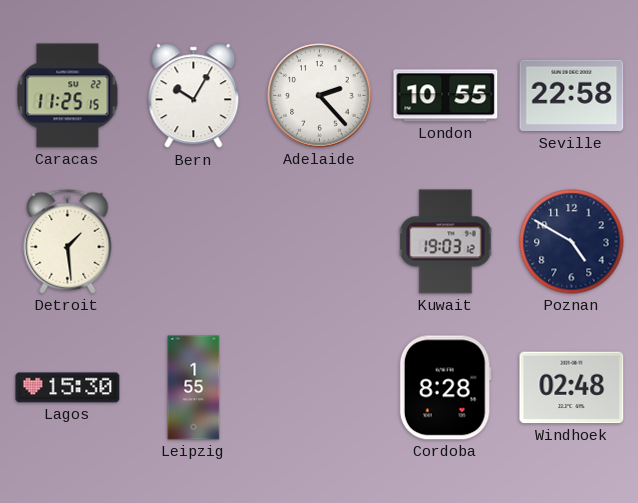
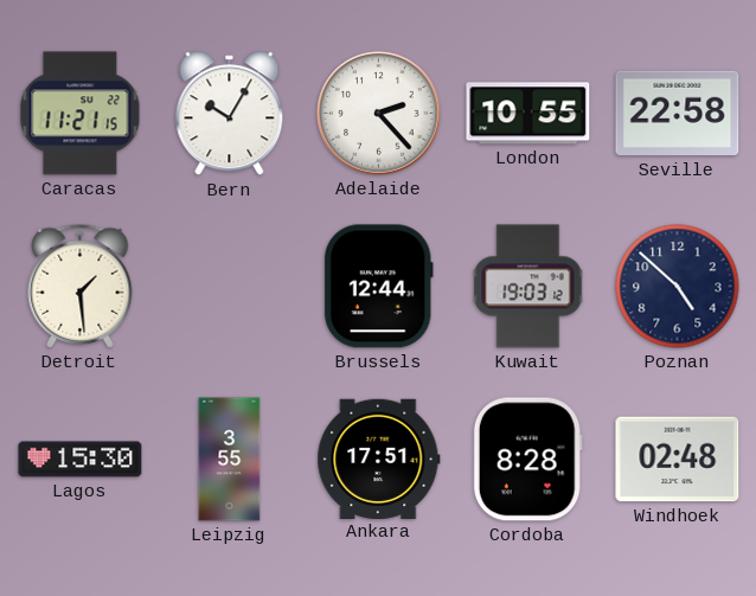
Caracas: 11:25 -> 11:21 (81, 114)
Brussels: none -> 12:44 (378, 287)
Poznan: 4:50 -> 4:52 (678, 287)
Leipzig: 1:55 -> 3:55 (230, 460)
Ankara: none -> 17:51 (379, 459)
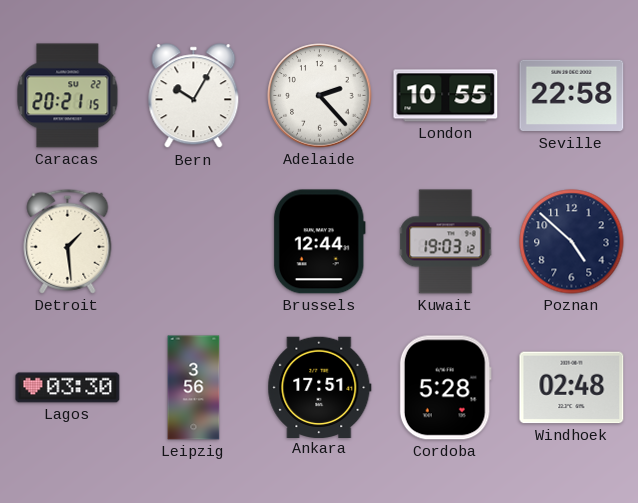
Caracas: 11:21 -> 20:21 (68, 96)
Lagos: 15:30 -> 03:30 (68, 388)
Leipzig: 3:55 -> 3:56 (194, 388)
Cordoba: 8:28 -> 5:28 (445, 388)
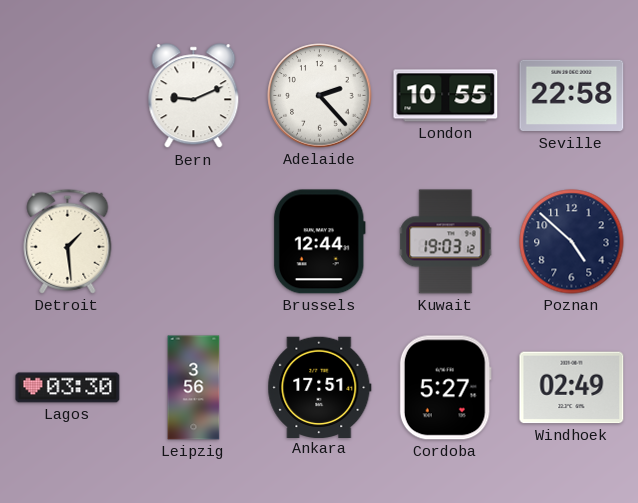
Caracas: 20:21 -> none (68, 96)
Bern: 10:05 -> 9:11 (194, 96)
Cordoba: 5:28 -> 5:27 (445, 388)
Windhoek: 02:48 -> 02:49 (572, 388)
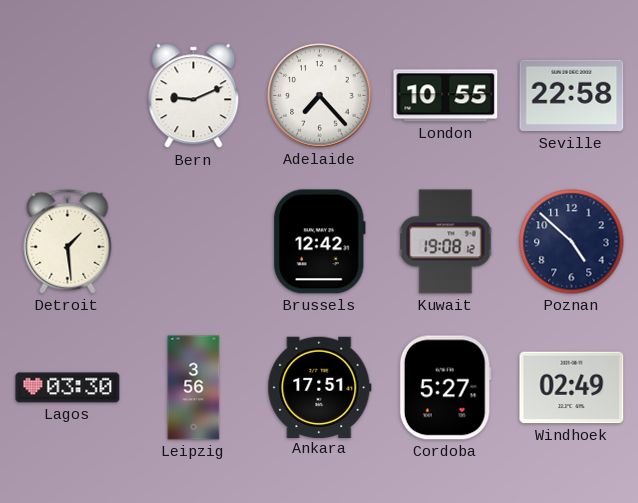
Adelaide: 2:23 -> 7:23 (320, 96)
Brussels: 12:44 -> 12:42 (319, 242)
Kuwait: 19:03 -> 19:08 (446, 242)
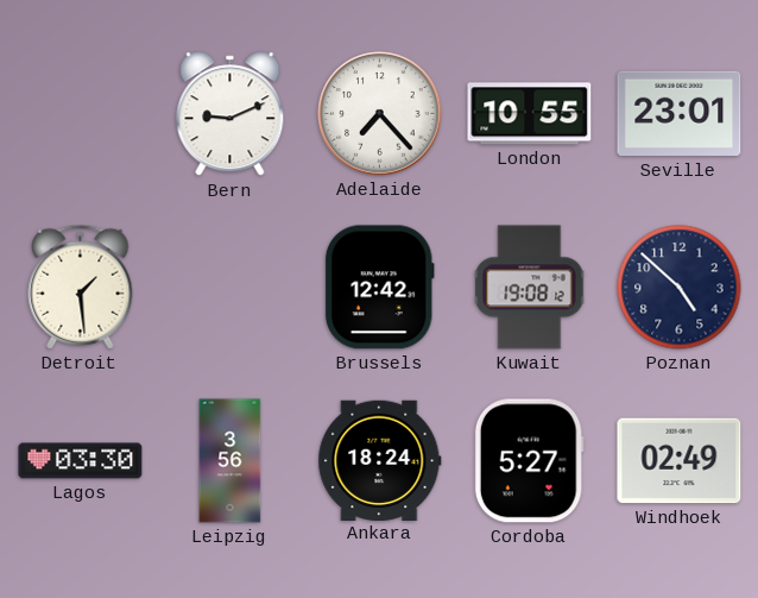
Seville: 22:58 -> 23:01 (680, 114)
Ankara: 17:51 -> 18:24 (380, 460)
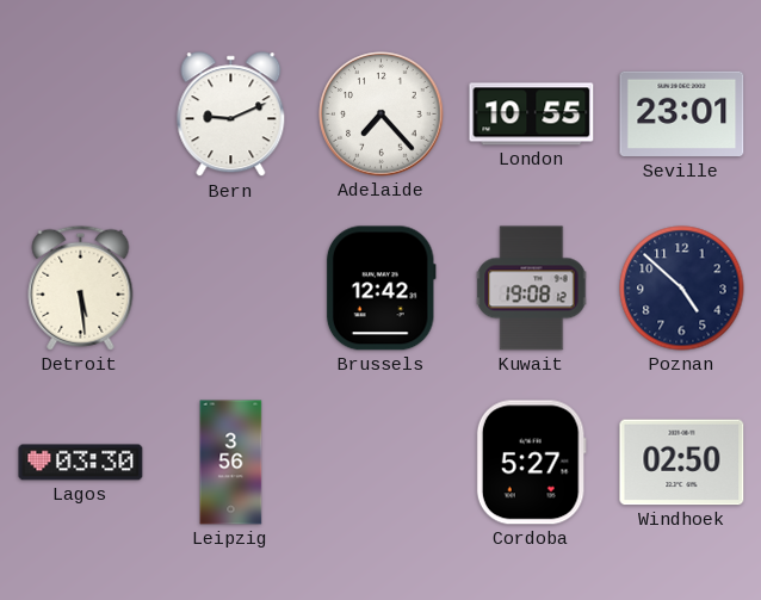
Detroit: 1:29 -> 5:29 (81, 287)
Ankara: 18:24 -> none (380, 460)
Windhoek: 02:49 -> 02:50 (682, 463)
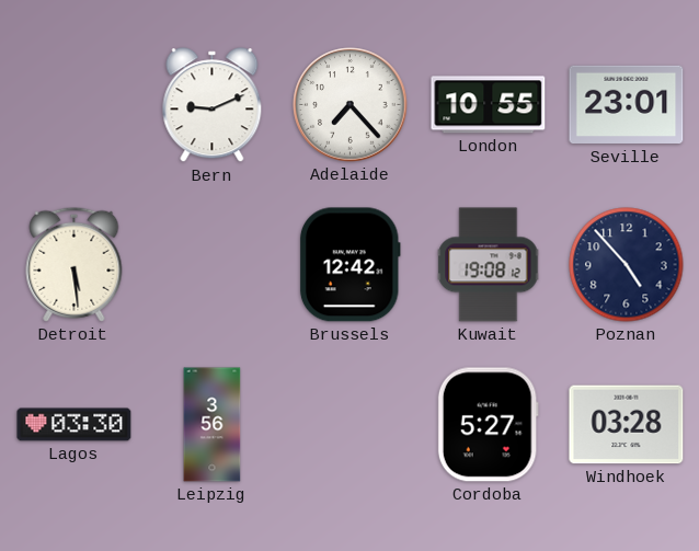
Poznan: 4:52 -> 4:53 (627, 265)
Windhoek: 02:50 -> 03:28 (627, 425)
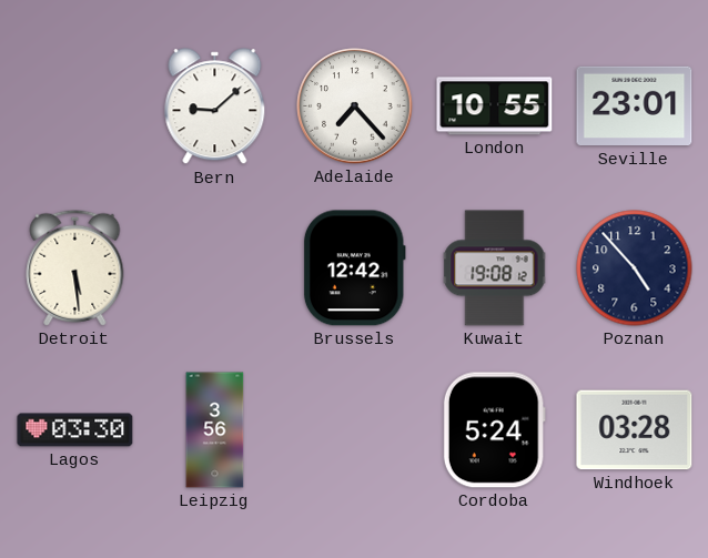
Bern: 9:11 -> 9:08 (215, 106)
Cordoba: 5:27 -> 5:24 (494, 430)
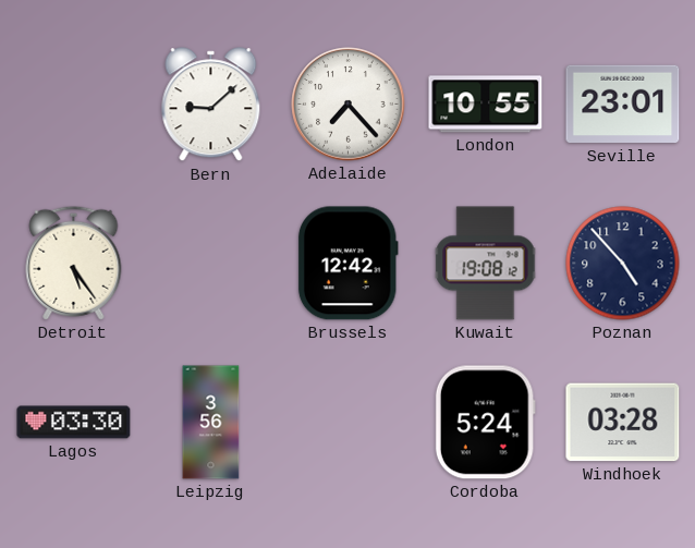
Detroit: 5:29 -> 5:24 (74, 263)
